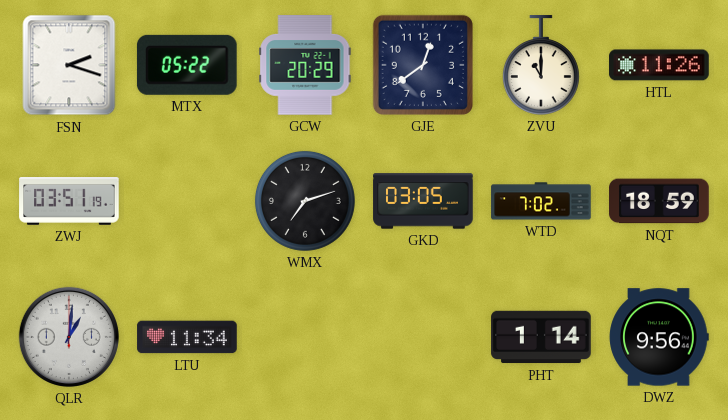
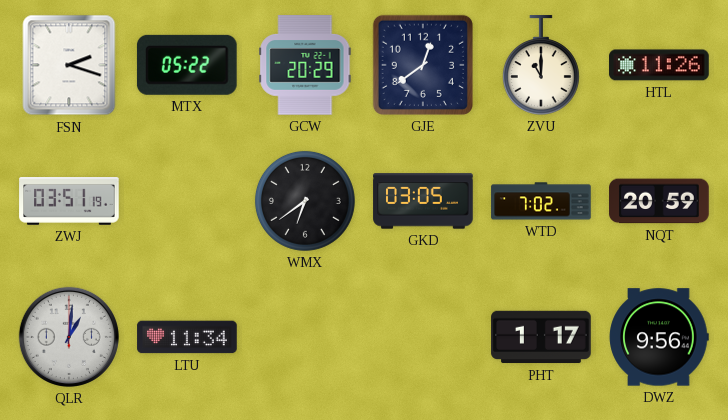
WMX: 7:12 -> 6:39 (305, 201)
NQT: 18:59 -> 20:59 (659, 201)
PHT: 1:14 -> 1:17 (541, 337)
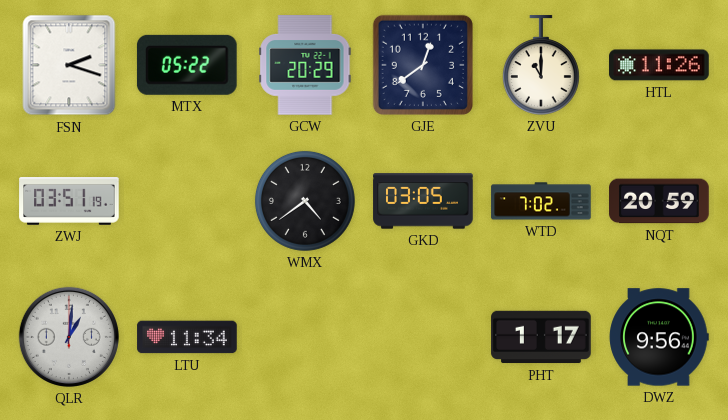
WMX: 6:39 -> 4:39 (305, 201)
